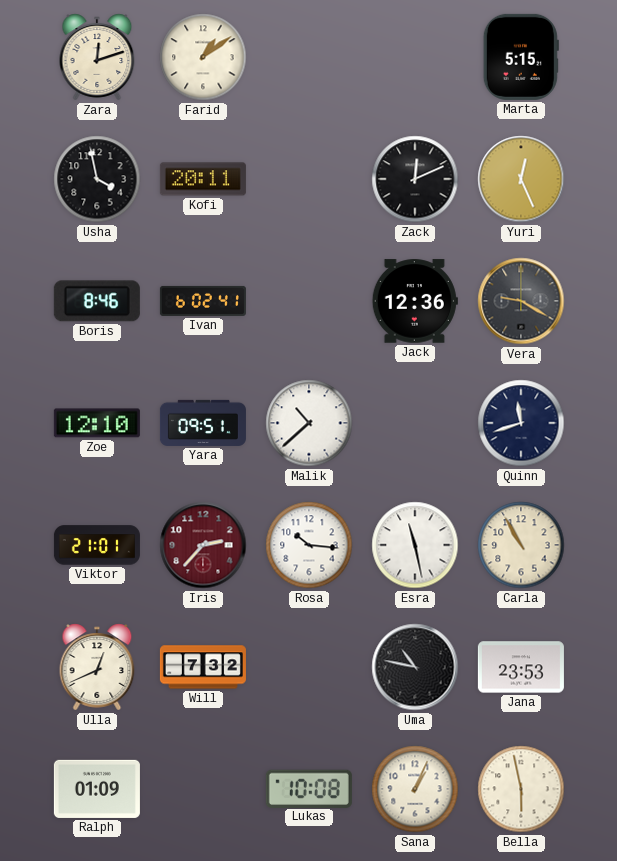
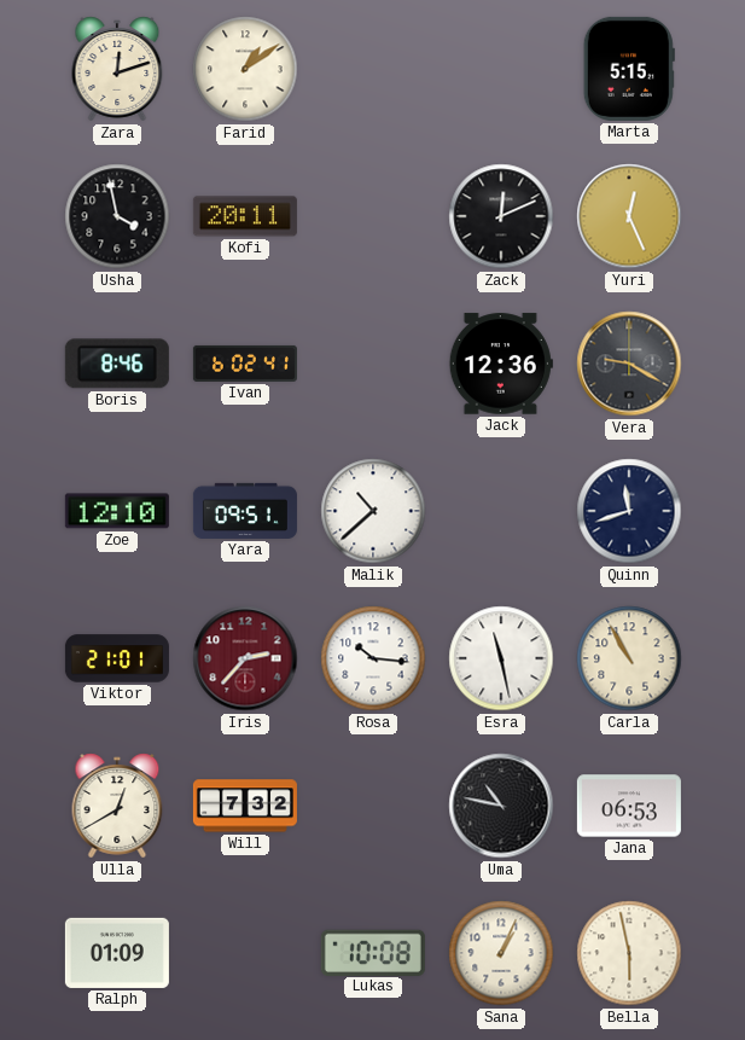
Ulla: 12:41 -> 12:40 (117, 806)
Jana: 23:53 -> 06:53 (629, 806)
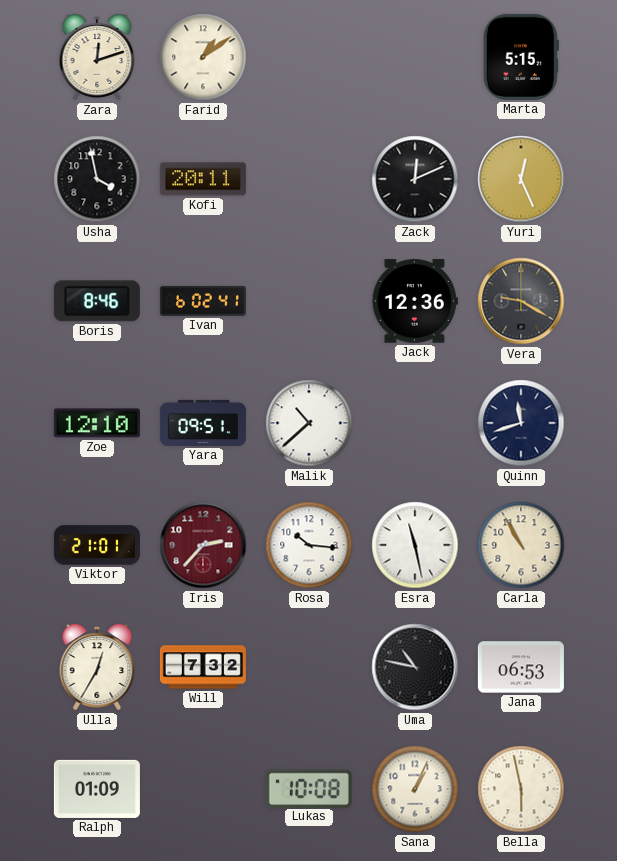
Ulla: 12:40 -> 12:35 (97, 667)
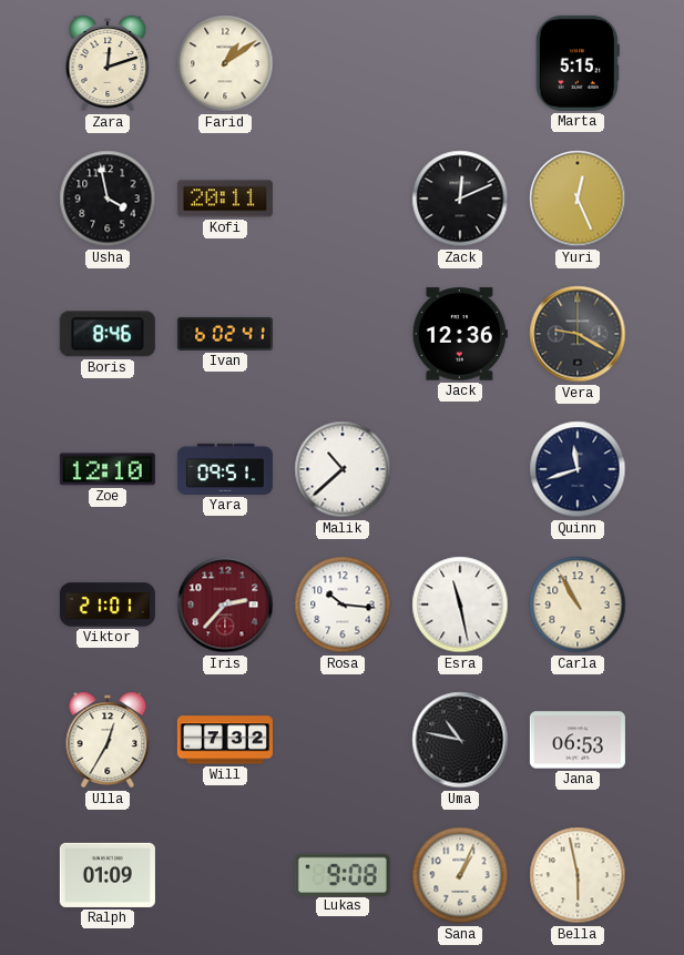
Lukas: 10:08 -> 9:08 (343, 874)
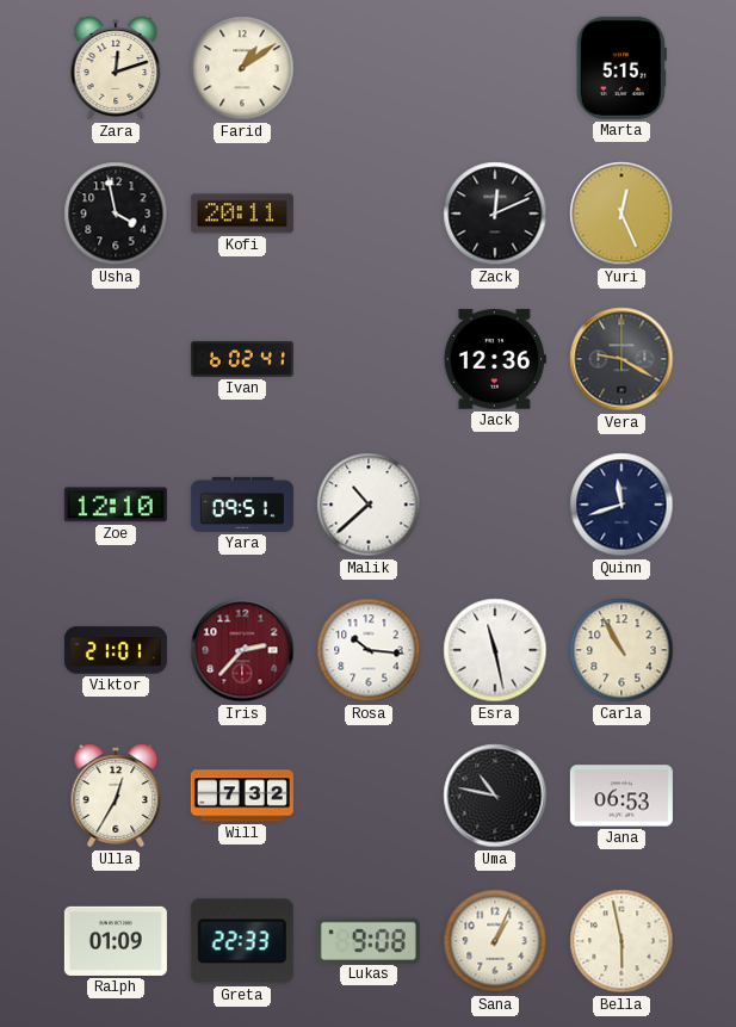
Boris: 8:46 -> none (108, 334)
Greta: none -> 22:33 (242, 941)
